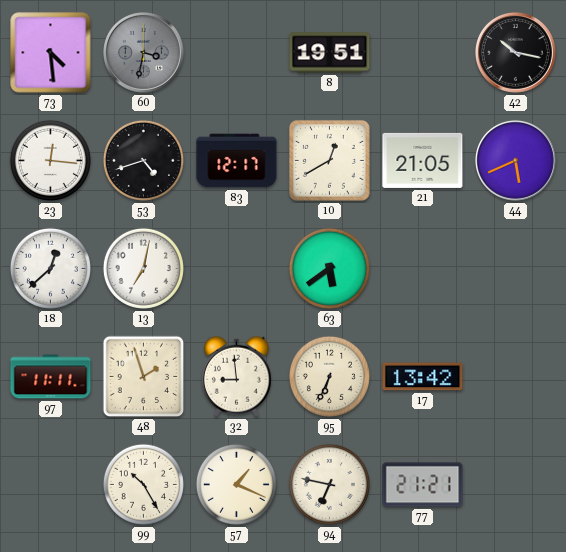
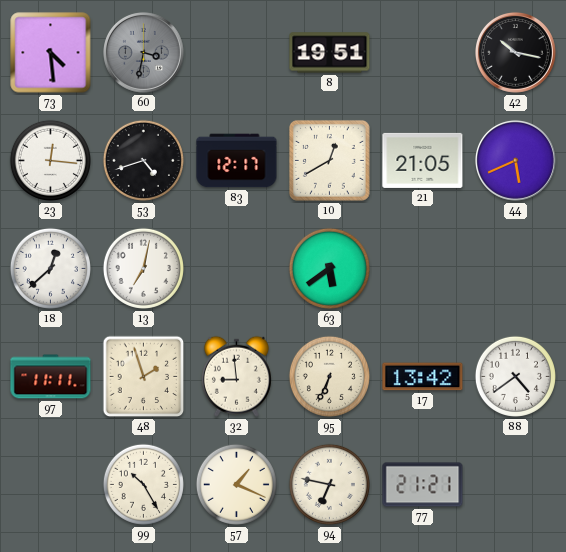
88: none -> 4:39 (515, 376)
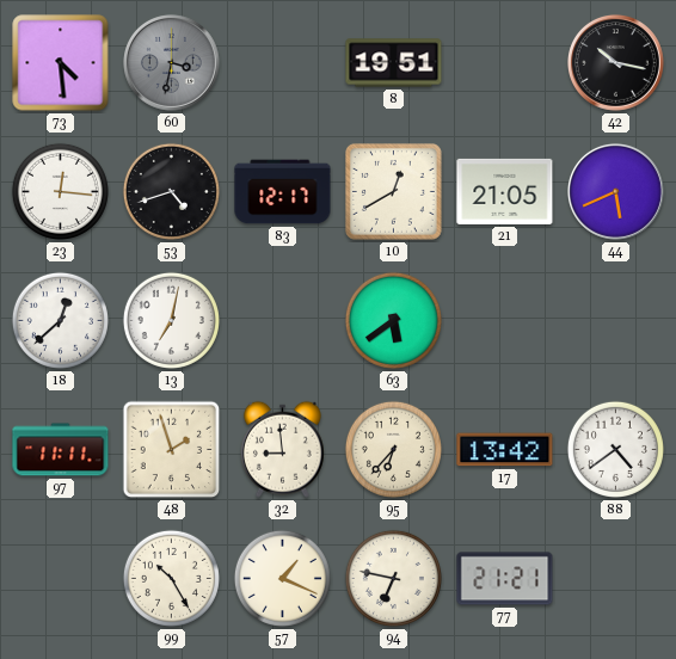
95: 6:34 -> 6:37 (393, 449)
